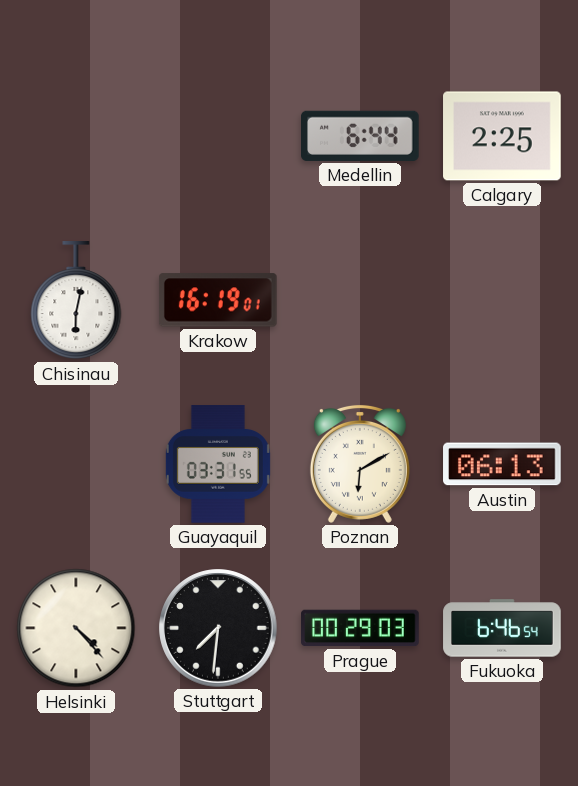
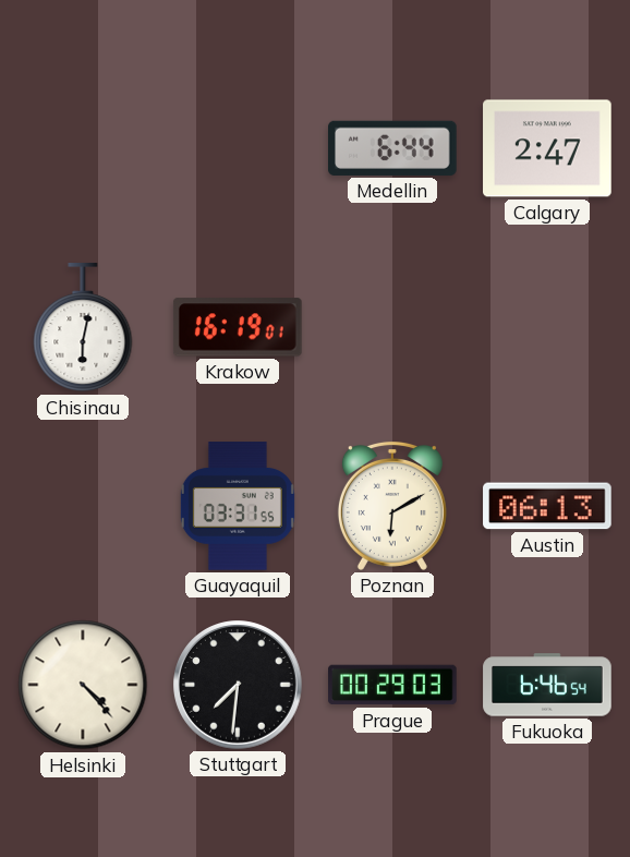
Calgary: 2:25 -> 2:47 (547, 148)
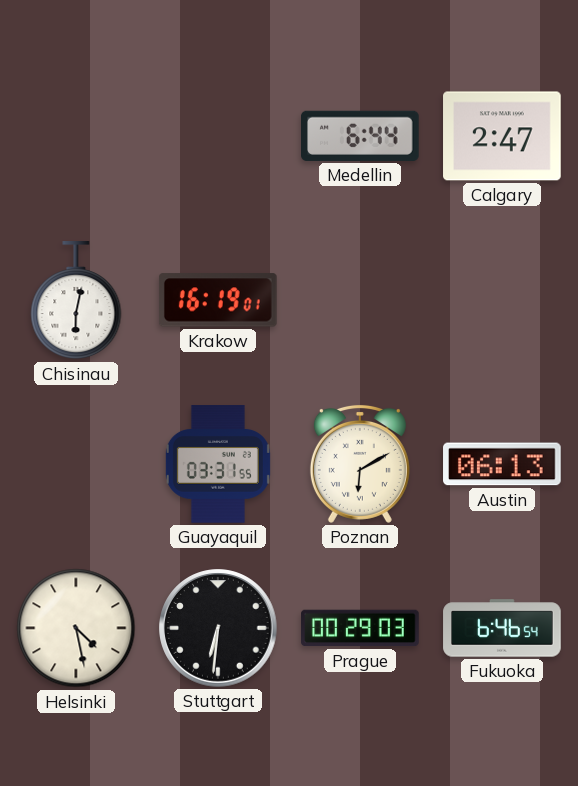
Helsinki: 4:23 -> 4:28 (76, 628)
Stuttgart: 7:31 -> 6:31 (218, 628)
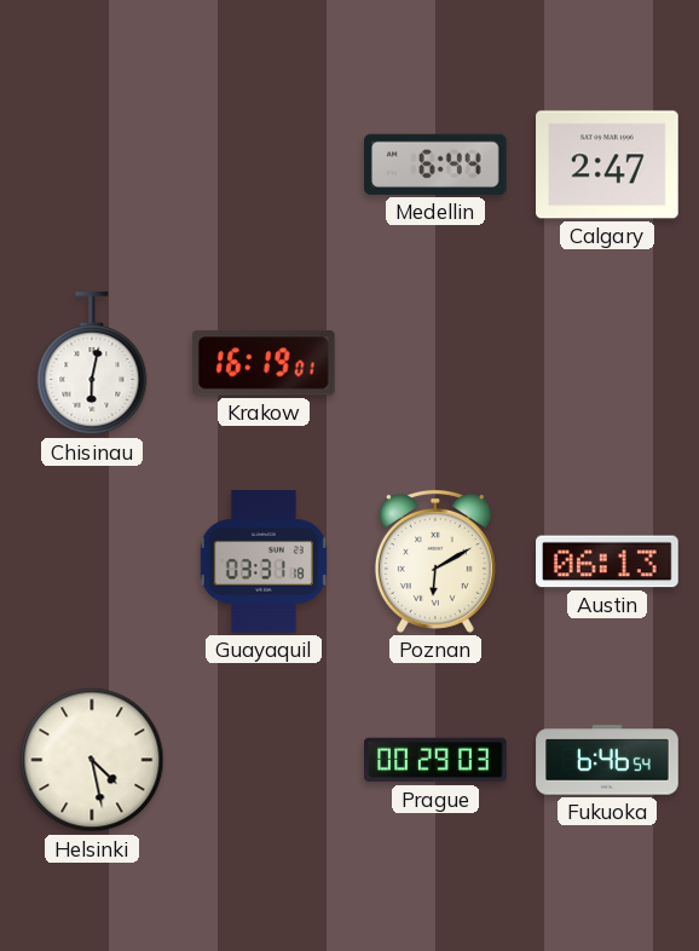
Guayaquil: 03:31:55 -> 03:31:18 (264, 561)
Stuttgart: 6:31 -> none (218, 628)
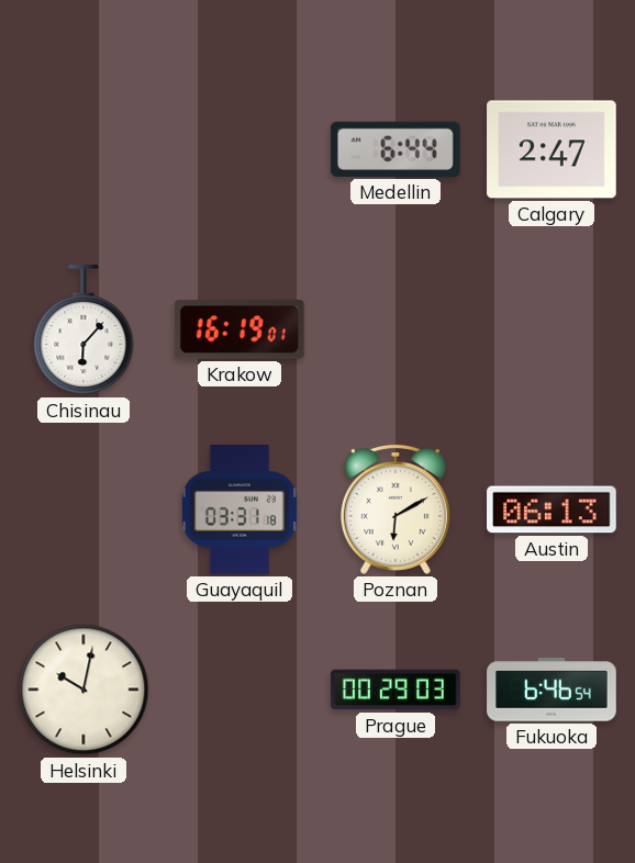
Chisinau: 6:02 -> 6:07 (83, 330)
Helsinki: 4:28 -> 10:02 (83, 690)
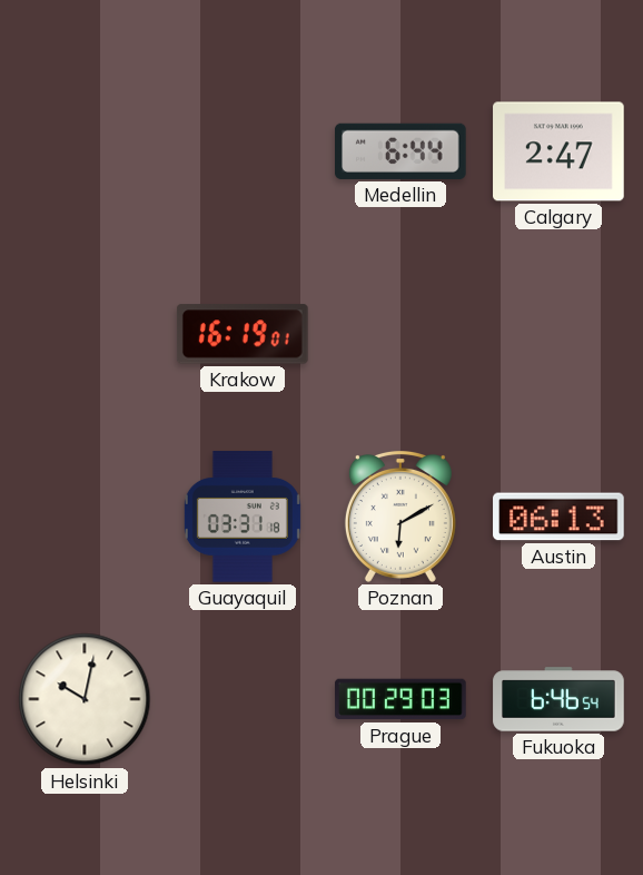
Chisinau: 6:07 -> none (83, 330)
